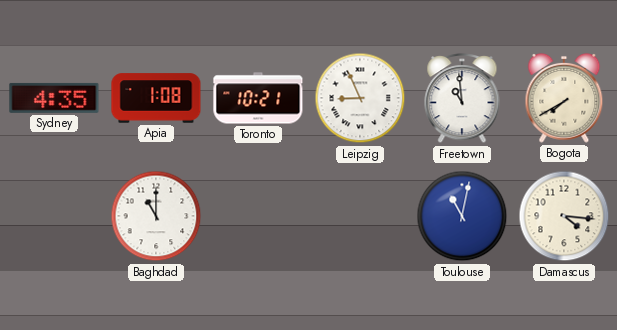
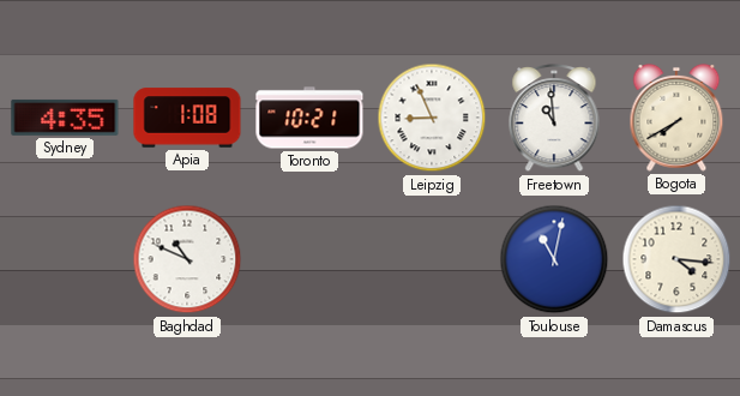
Baghdad: 11:00 -> 10:49 (187, 259)
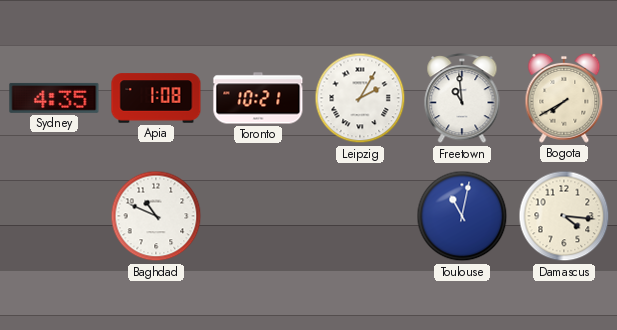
Leipzig: 8:56 -> 2:05 (360, 98)
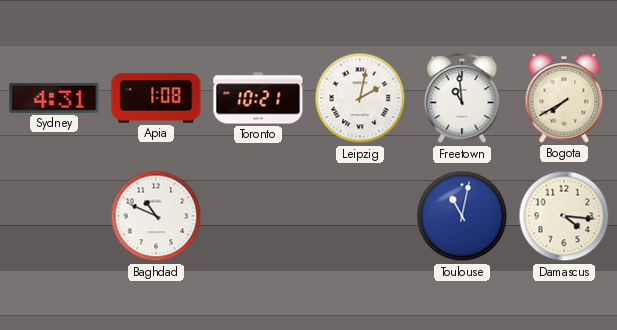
Sydney: 4:35 -> 4:31 (54, 98)
Leipzig: 2:05 -> 2:02 (360, 98)
